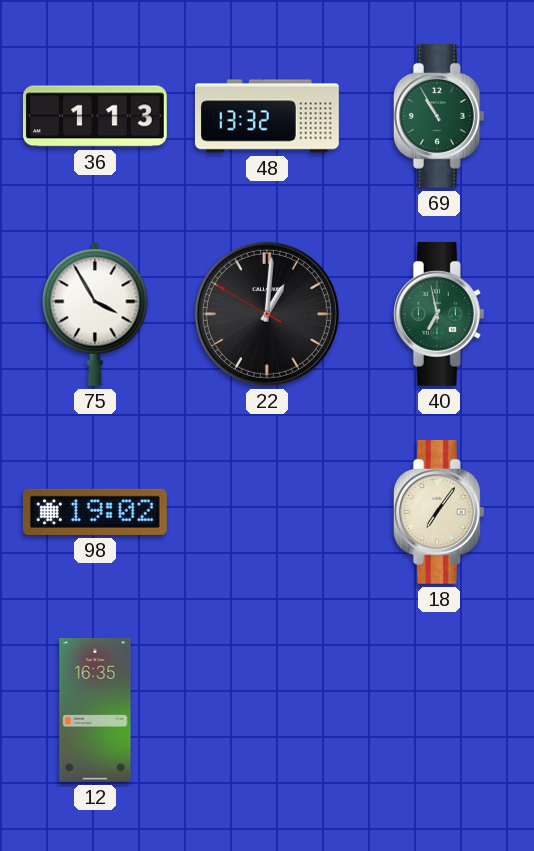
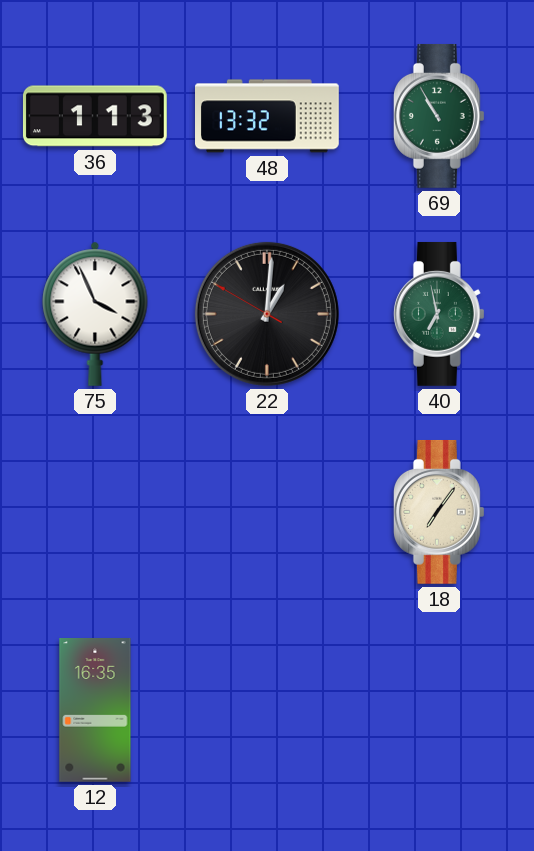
75: 3:55 -> 3:56 (95, 314)
98: 19:02 -> none (95, 512)
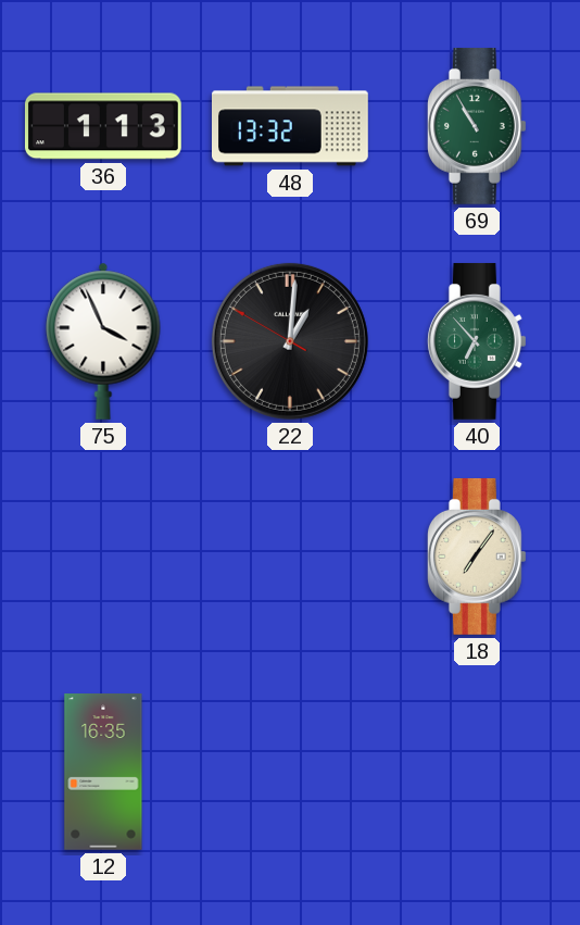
40: 6:58 -> 6:53 (477, 341)
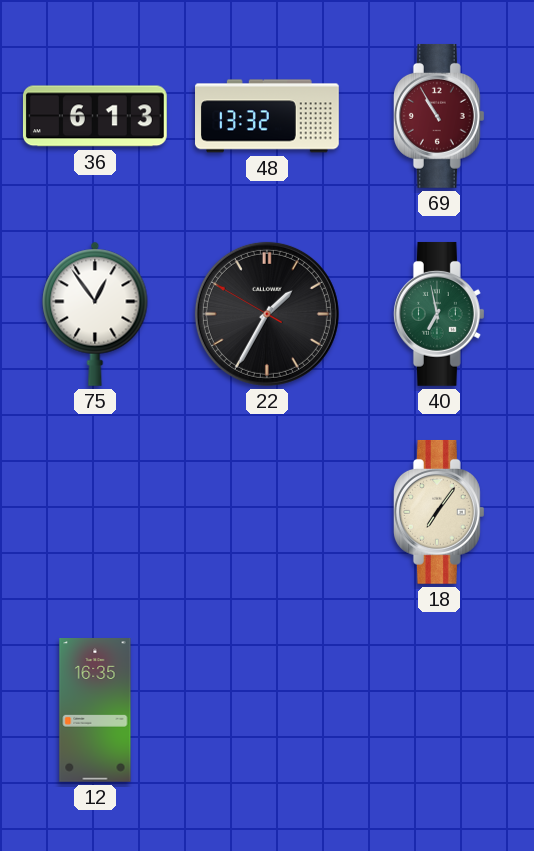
36: 1:13 -> 6:13 (95, 116)
69 dial: green -> burgundy (439, 116)
75: 3:56 -> 12:54 (95, 314)
22: 1:00 -> 1:34 (267, 314)
40: 6:53 -> 6:58 (439, 314)
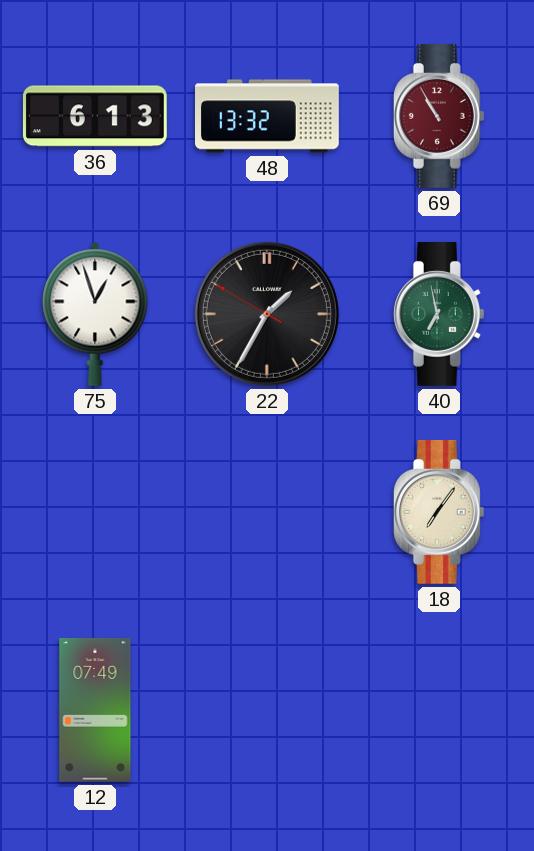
75: 12:54 -> 12:57 (95, 314)
12: 16:35 -> 07:49 (95, 711)
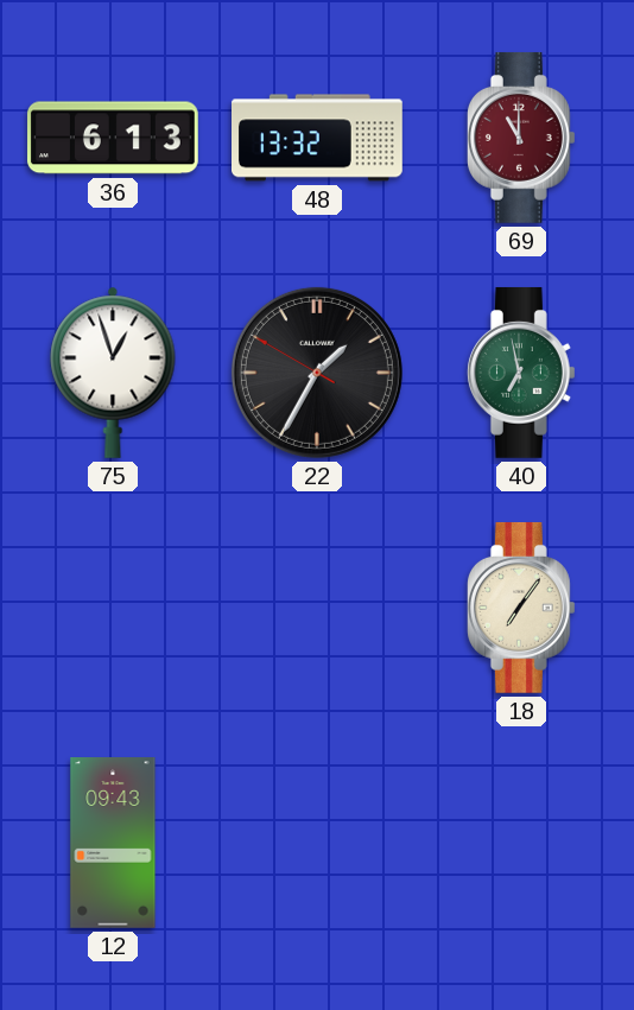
69: 10:55 -> 11:00 (521, 138)
12: 07:49 -> 09:43 (113, 844)
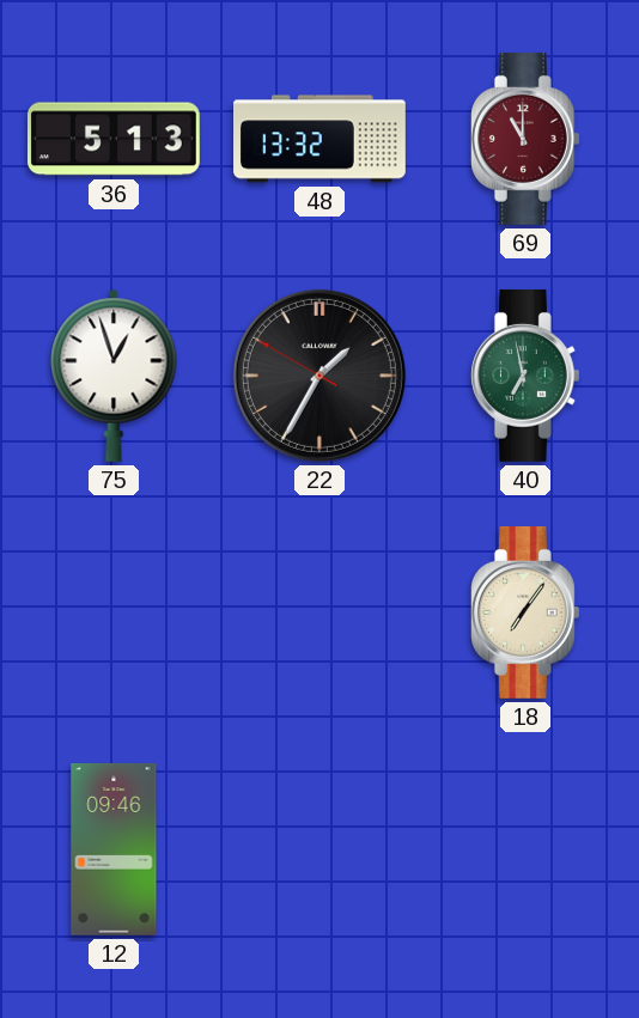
36: 6:13 -> 5:13 (114, 139)
12: 09:43 -> 09:46 (114, 851)
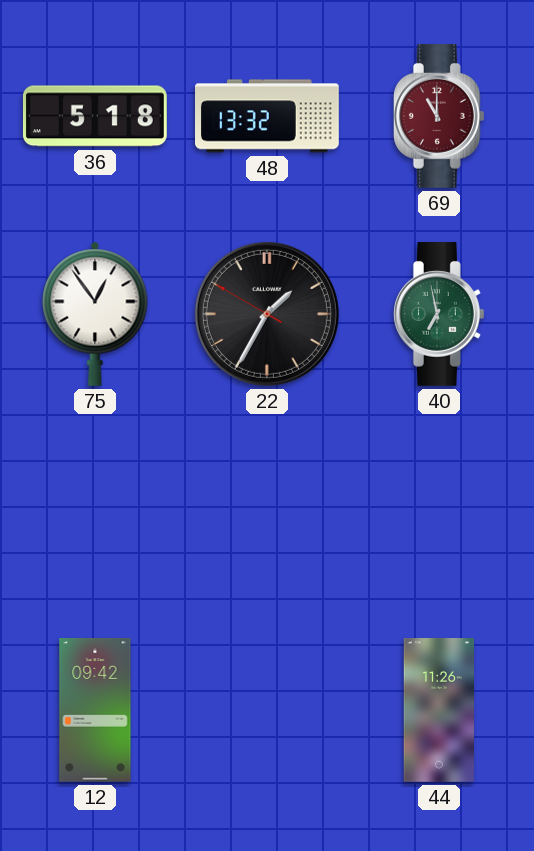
36: 5:13 -> 5:18 (95, 116)
75: 12:57 -> 12:54 (95, 314)
18: 7:06 -> none (525, 612)
12: 09:46 -> 09:42 (95, 711)
44: none -> 11:26 (438, 711)
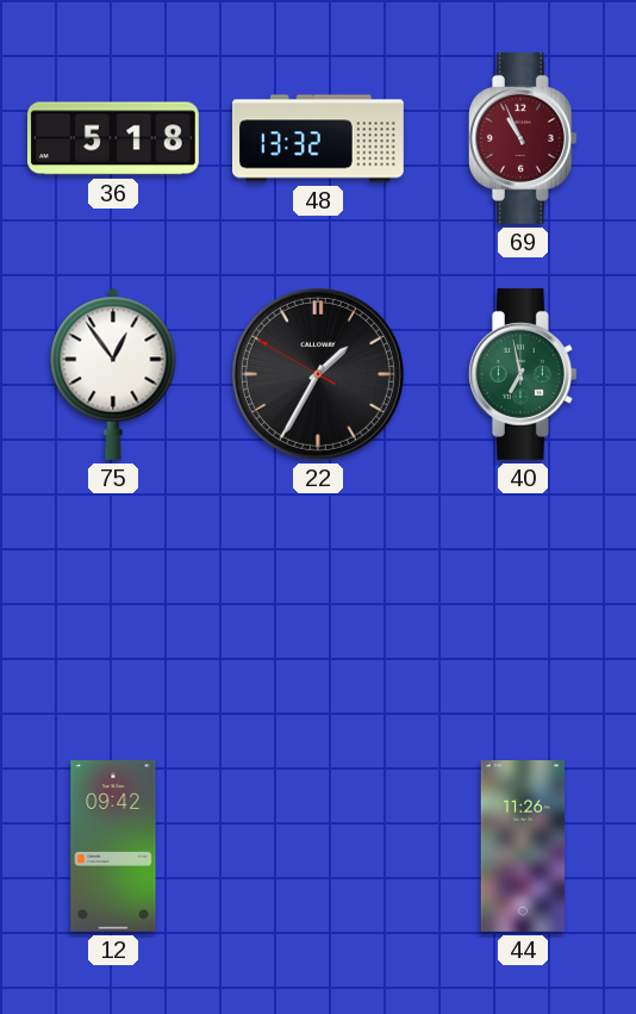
69: 11:00 -> 10:56 (523, 138)
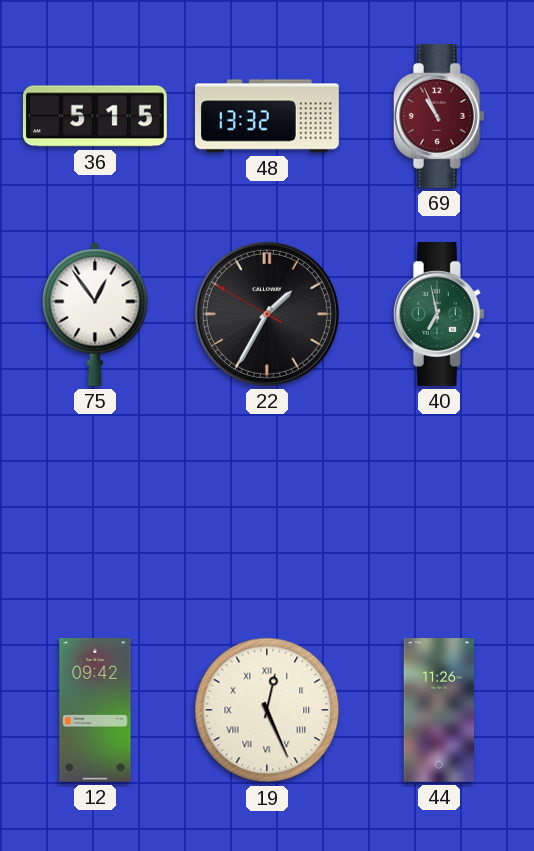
36: 5:18 -> 5:15 (95, 116)
19: none -> 12:26 (267, 710)
